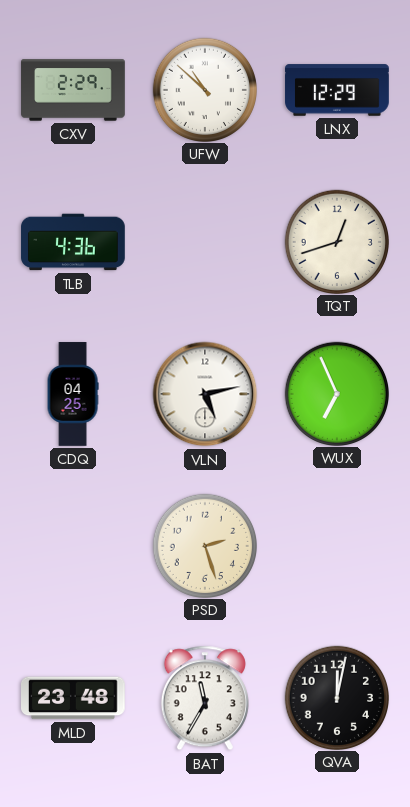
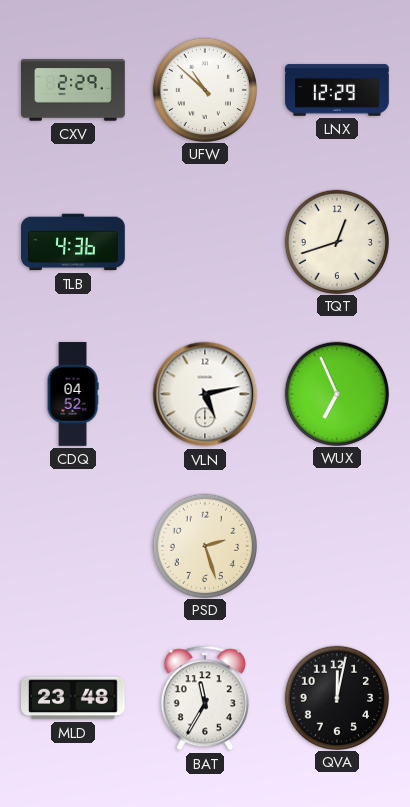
CDQ: 04:25 -> 04:52 (73, 394)
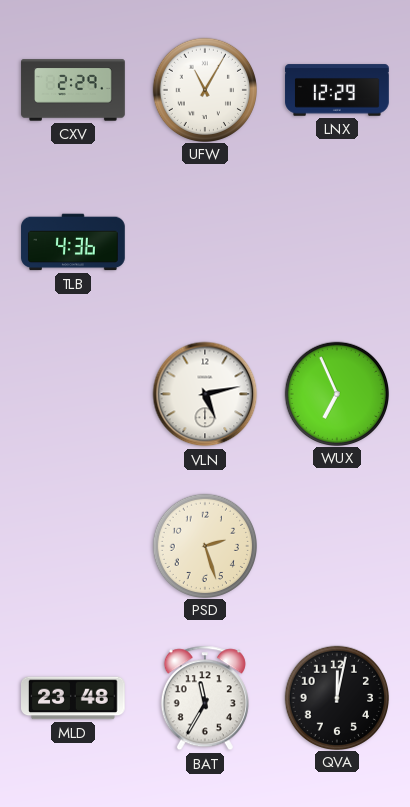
UFW: 10:52 -> 11:05 (204, 89)
TQT: 12:42 -> none (336, 241)
CDQ: 04:52 -> none (73, 394)
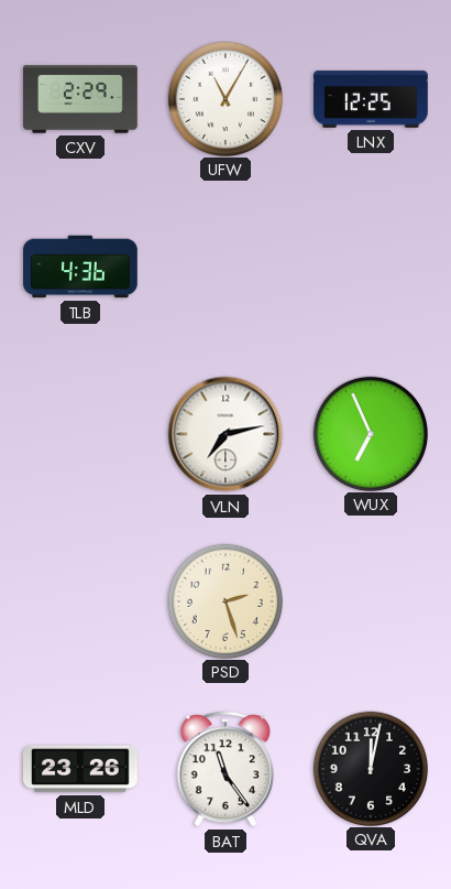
LNX: 12:29 -> 12:25 (371, 99)
VLN: 5:13 -> 7:13 (226, 434)
MLD: 23:48 -> 23:26 (81, 769)
BAT: 11:35 -> 11:24 (226, 769)
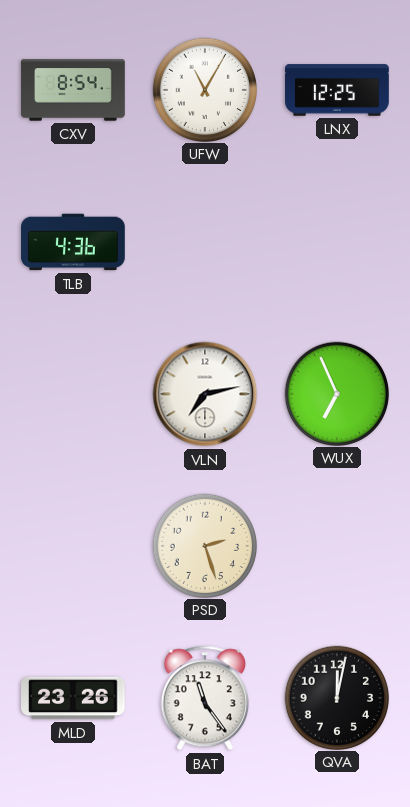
CXV: 2:29 -> 8:54 (73, 90)
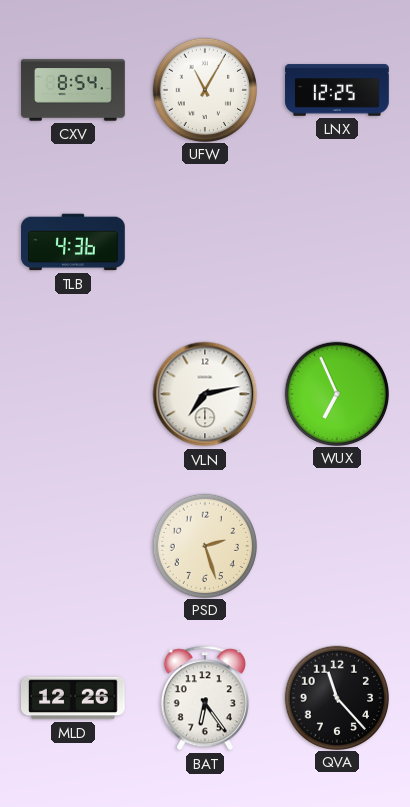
MLD: 23:26 -> 12:26 (74, 698)
BAT: 11:24 -> 6:24 (205, 698)
QVA: 12:02 -> 11:23 (336, 697)
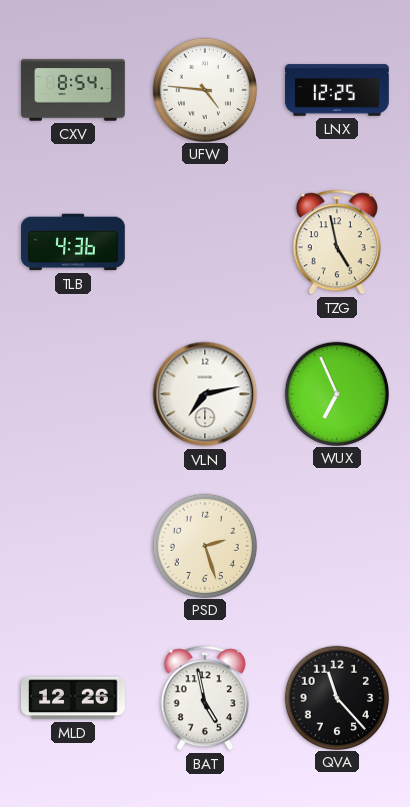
UFW: 11:05 -> 4:46 (204, 89)
TZG: none -> 4:58 (337, 242)
BAT: 6:24 -> 4:58 (205, 698)
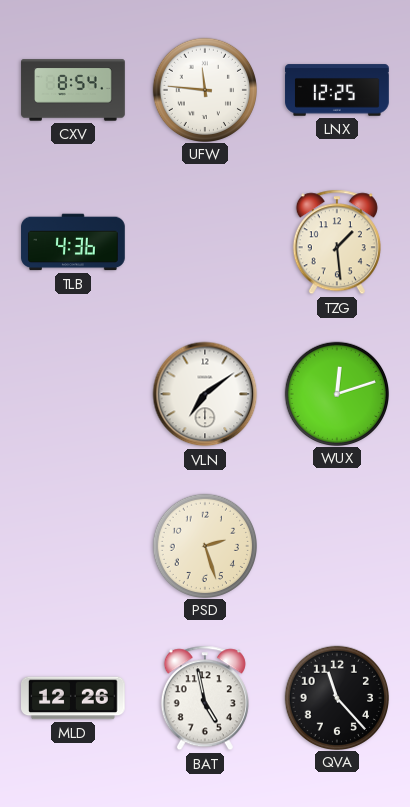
UFW: 4:46 -> 11:46 (204, 89)
TZG: 4:58 -> 1:29 (337, 242)
VLN: 7:13 -> 7:09 (205, 394)
WUX: 6:56 -> 12:12 (336, 393)
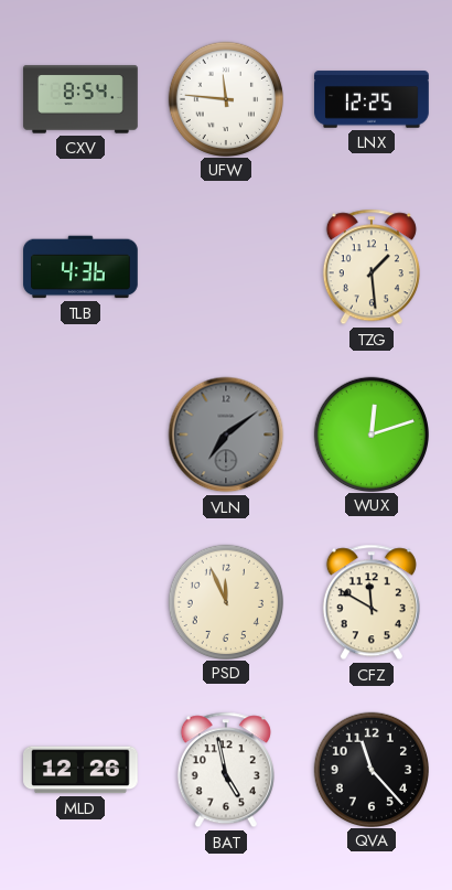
VLN dial: white -> grey (226, 435)
PSD: 2:27 -> 11:56 (225, 601)
CFZ: none -> 11:50 (372, 602)
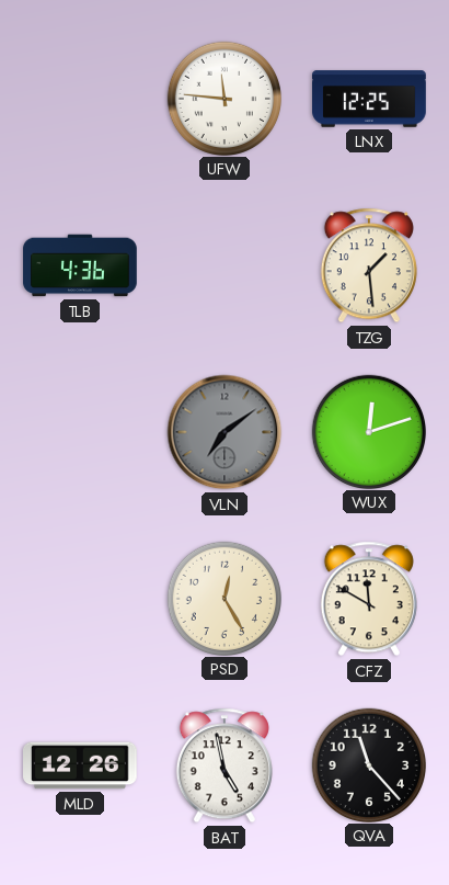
CXV: 8:54 -> none (80, 99)
PSD: 11:56 -> 12:25 (223, 598)
